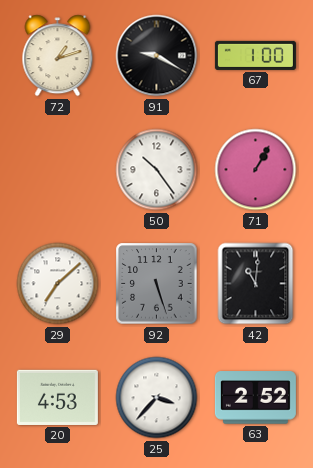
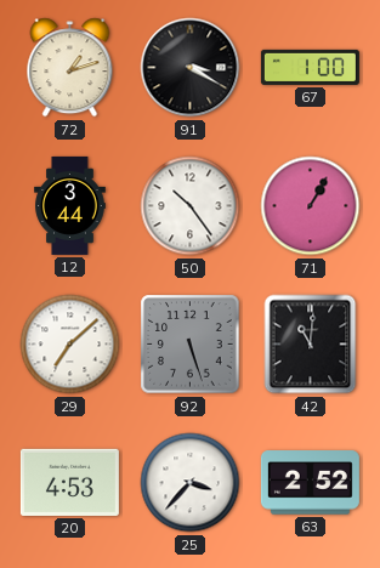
91: 9:20 -> 3:20 (191, 68)
12: none -> 3:44 (70, 205)
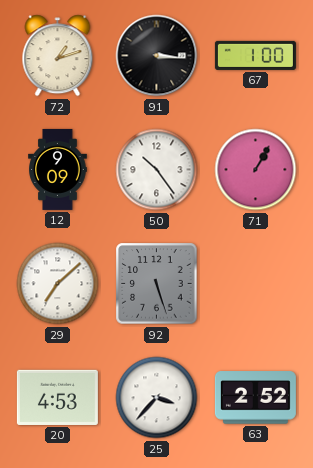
91: 3:20 -> 3:16 (157, 56)
12: 3:44 -> 9:09 (58, 169)
42: 11:01 -> none (311, 345)
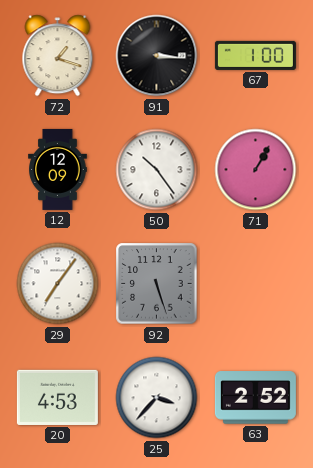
72: 1:12 -> 1:18 (58, 56)
12: 9:09 -> 12:09 (58, 169)
29: 7:08 -> 7:06 (58, 284)
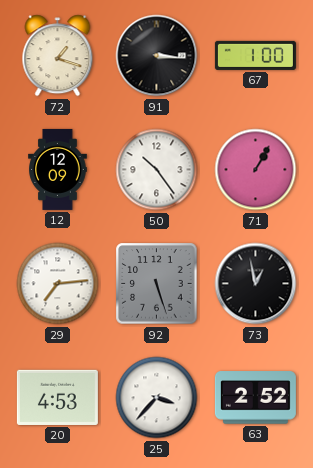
29: 7:06 -> 7:14 (58, 284)
73: none -> 12:58 (256, 284)
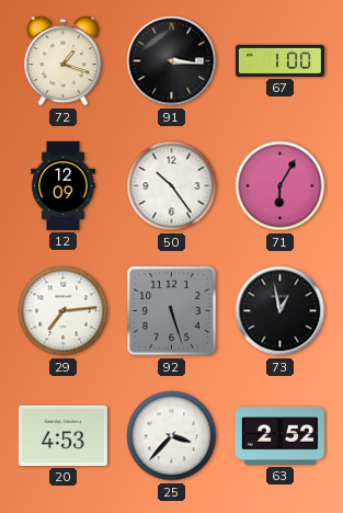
71: 1:05 -> 6:05 (281, 186)
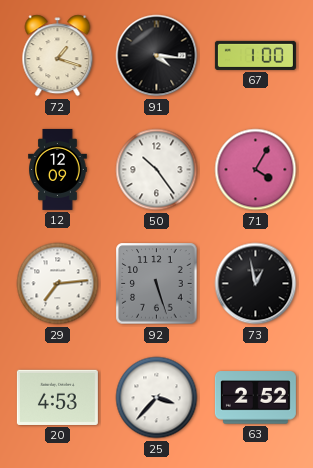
91: 3:16 -> 4:16 (157, 56)
71: 6:05 -> 4:05 (256, 170)
